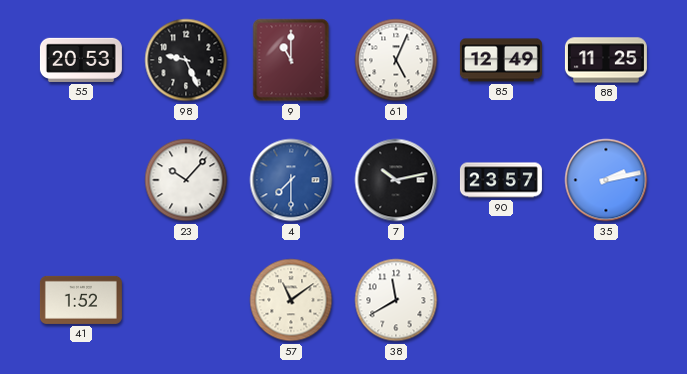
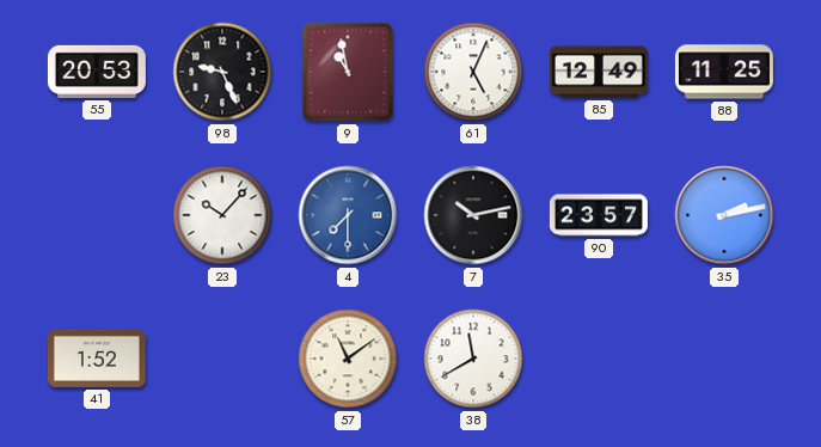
9: 11:00 -> 10:58 (348, 72)
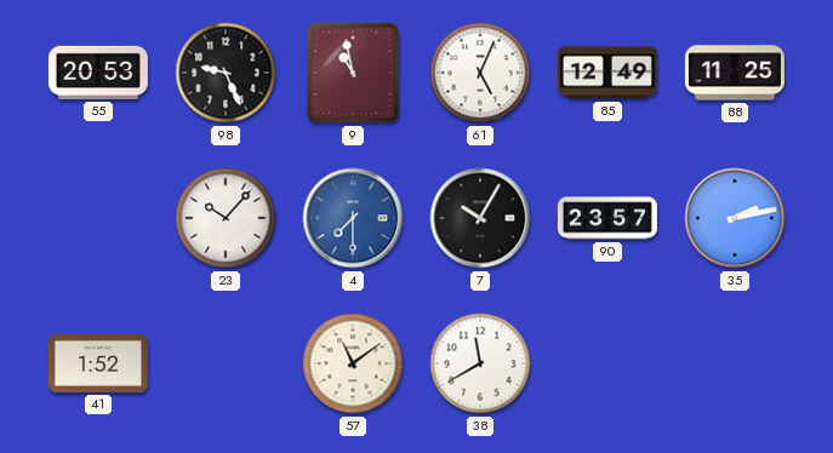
7: 10:13 -> 10:05 (480, 218)
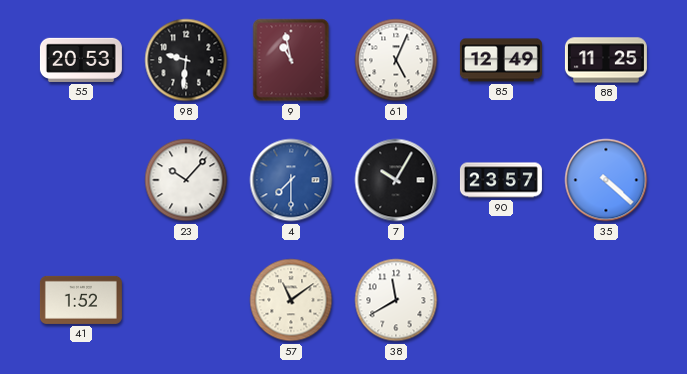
98: 9:26 -> 9:31 (186, 60)
35: 2:13 -> 4:22 (606, 180)
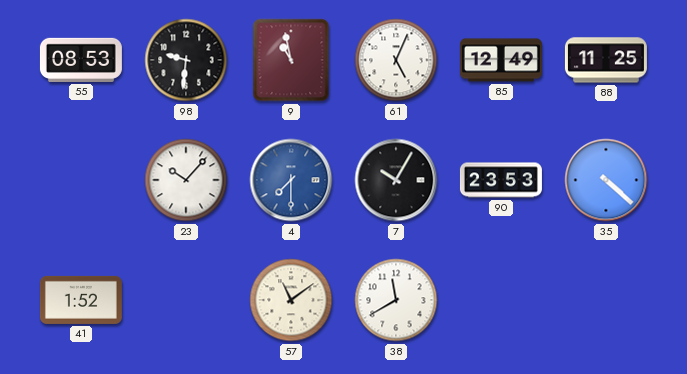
55: 20:53 -> 08:53 (81, 60)
90: 23:57 -> 23:53 (501, 180)
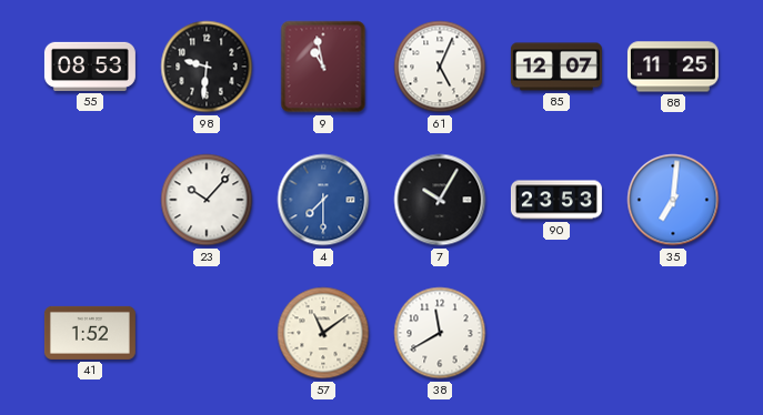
85: 12:49 -> 12:07 (556, 67)
35: 4:22 -> 7:01 (673, 200)
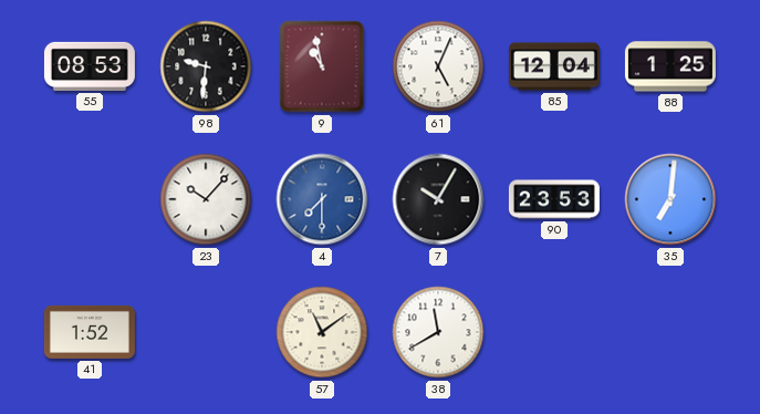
85: 12:07 -> 12:04 (554, 66)
88: 11:25 -> 1:25 (670, 66)
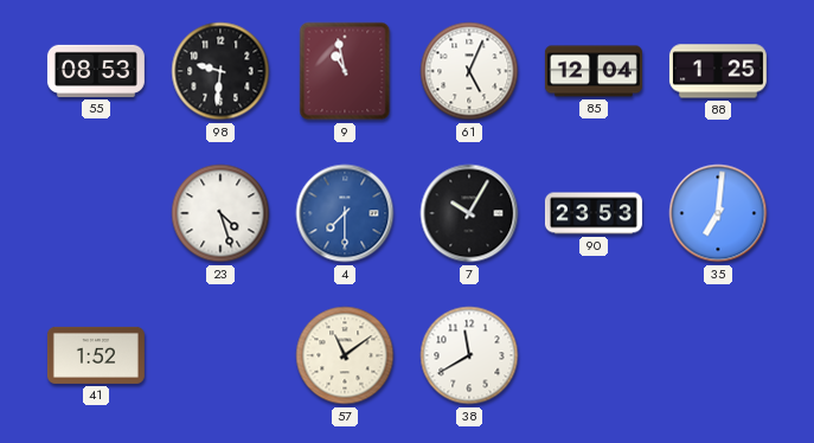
23: 10:07 -> 4:27 (220, 213)
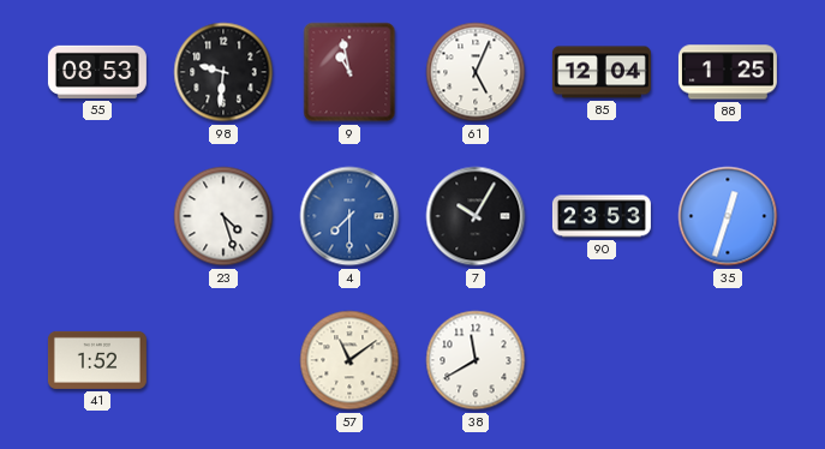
35: 7:01 -> 12:33 (728, 216)
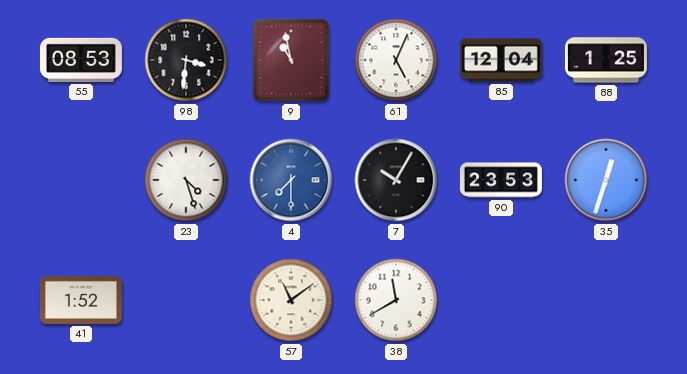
98: 9:31 -> 3:31 (186, 60)
